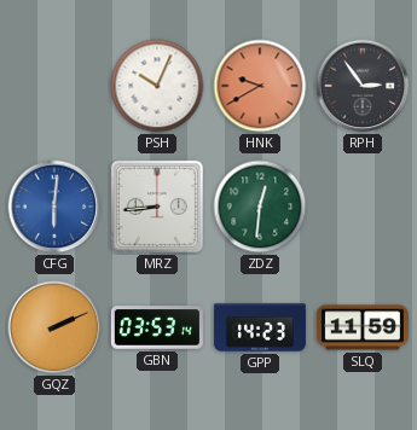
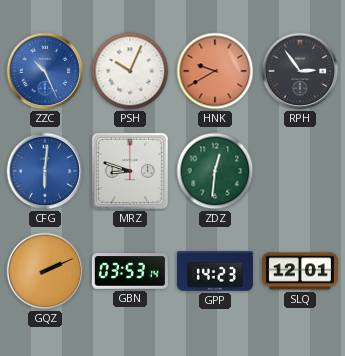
ZZC: none -> 10:26 (45, 71)
MRZ: 8:44 -> 8:48 (130, 171)
SLQ: 11:59 -> 12:01 (300, 271)
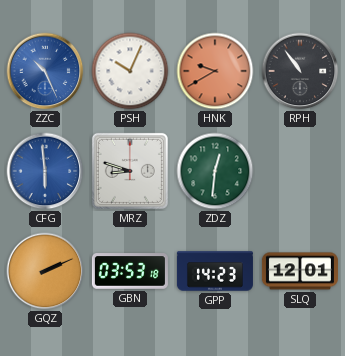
RPH: 2:54 -> 10:54 (300, 71)
CFG: 6:01 -> 5:59 (45, 171)
GBN: 03:53:14 -> 03:53:18 (130, 271)
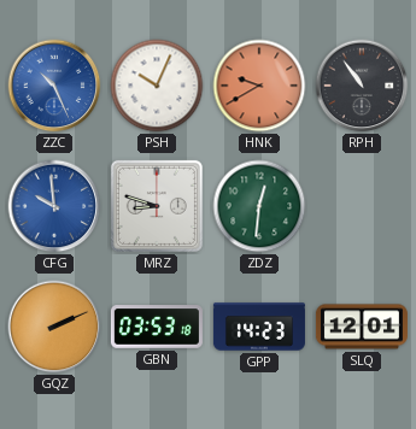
CFG: 5:59 -> 9:59 (54, 206)
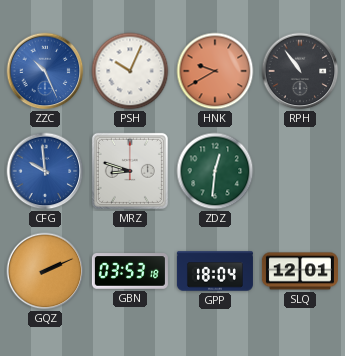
GPP: 14:23 -> 18:04 (215, 271)
